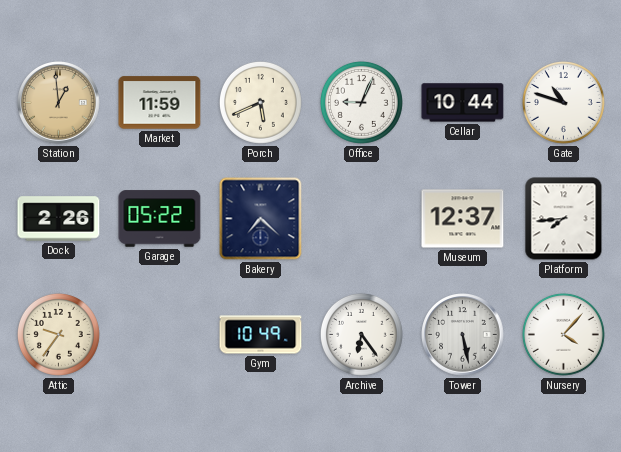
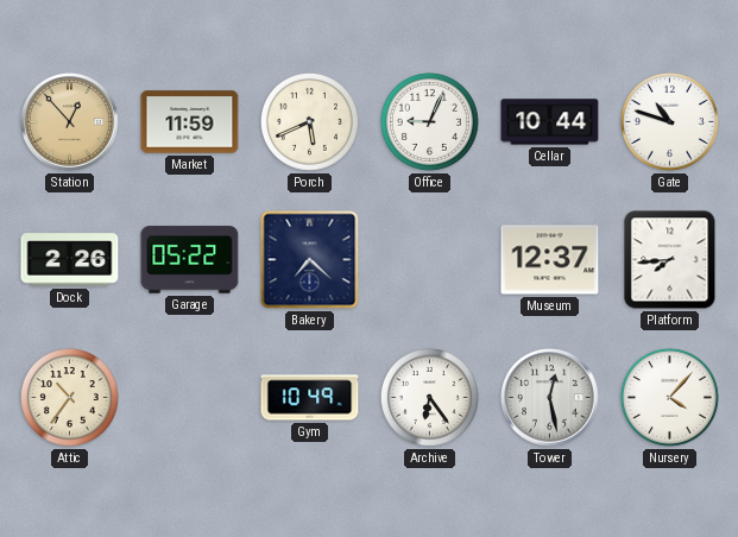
Station: 12:59 -> 12:53 (70, 122)
Attic: 9:36 -> 10:36 (69, 397)
Tower: 5:28 -> 12:28 (550, 398)
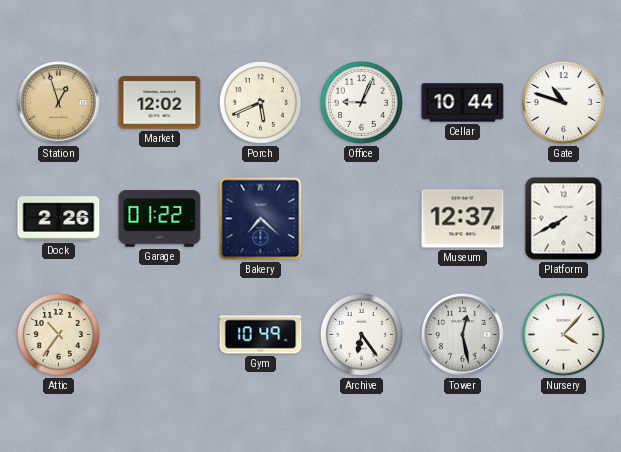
Station: 12:53 -> 12:57 (59, 103)
Market: 11:59 -> 12:02 (160, 103)
Garage: 05:22 -> 01:22 (160, 219)
Platform: 7:44 -> 7:40 (564, 219)
